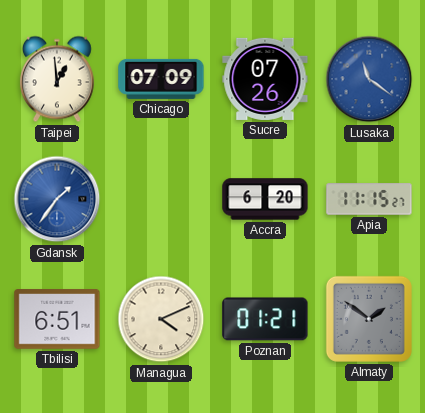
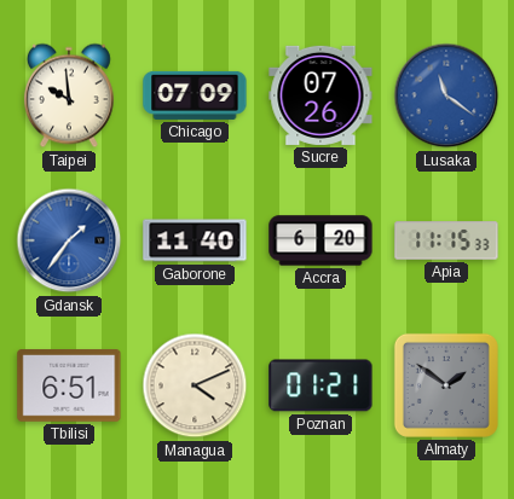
Taipei: 12:59 -> 9:59 (69, 95)
Gaborone: none -> 11:40 (195, 240)
Apia: 11:15:27 -> 11:15:33 (446, 240)
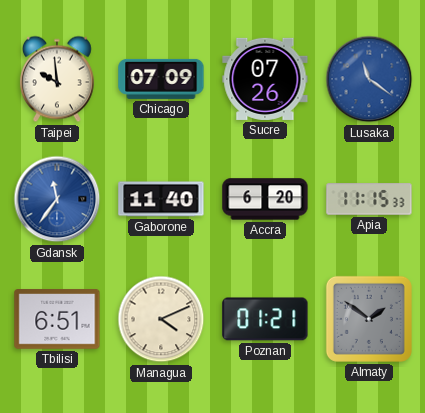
Gdansk: 1:36 -> 11:36 (57, 199)
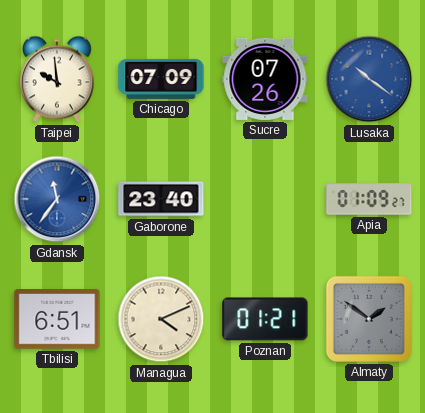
Lusaka: 11:21 -> 10:21 (369, 79)
Gaborone: 11:40 -> 23:40 (161, 199)
Accra: 6:20 -> none (265, 199)
Apia: 11:15 -> 01:09 (369, 199)
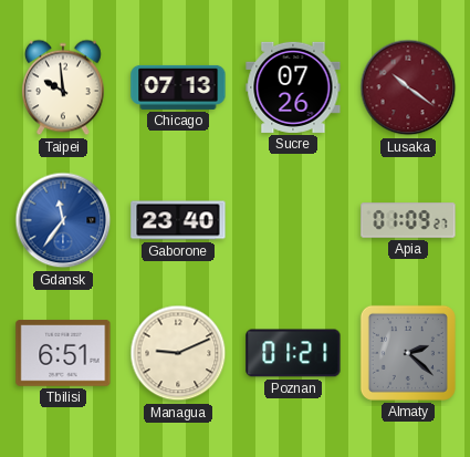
Chicago: 07:09 -> 07:13 (178, 87)
Lusaka dial: blue -> burgundy (408, 87)
Managua: 4:11 -> 9:11 (178, 353)
Almaty: 1:51 -> 2:22 (408, 353)
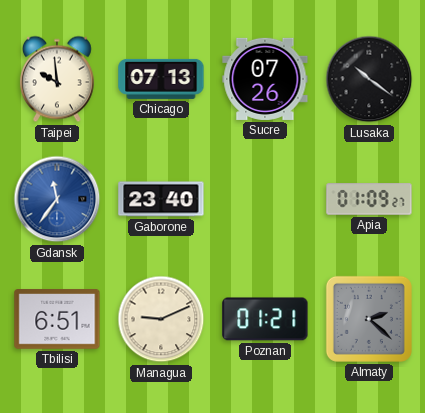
Lusaka dial: burgundy -> black (369, 79)
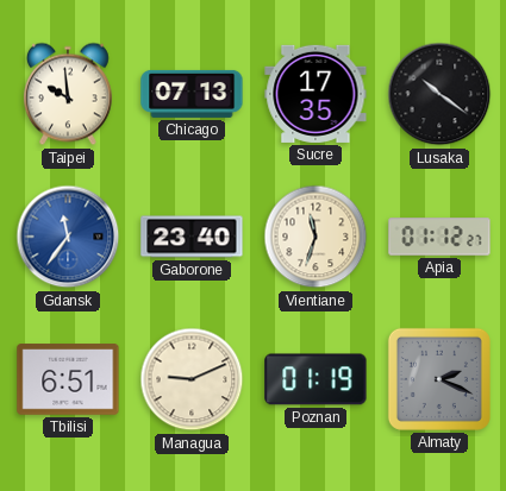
Sucre: 07:26 -> 17:35 (316, 94)
Vientiane: none -> 11:33 (316, 237)
Apia: 01:09 -> 01:12 (439, 237)
Poznan: 01:21 -> 01:19 (316, 379)
Almaty: 2:22 -> 2:19 (439, 379)
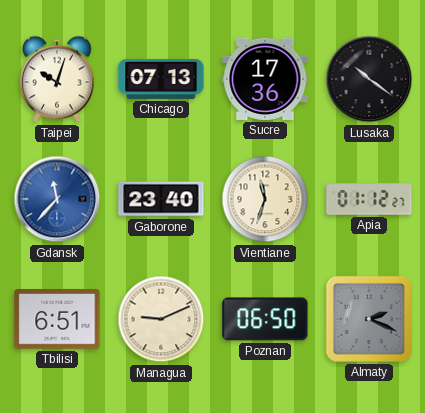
Taipei: 9:59 -> 10:03 (57, 79)
Sucre: 17:35 -> 17:36 (265, 79)
Gdansk: 11:36 -> 11:37 (57, 199)
Poznan: 01:19 -> 06:50 (265, 319)
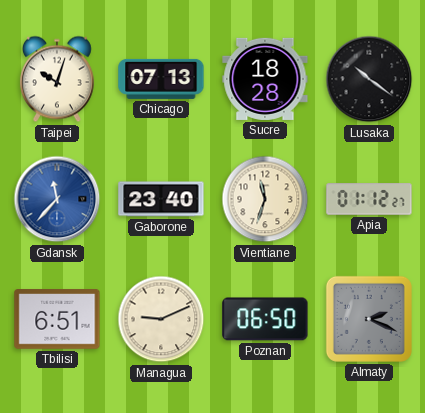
Sucre: 17:36 -> 18:28 (265, 79)
